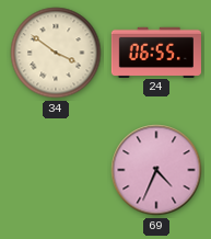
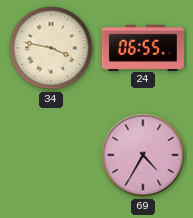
34: 3:51 -> 3:47 (51, 48)
69: 4:34 -> 4:35 (143, 155)
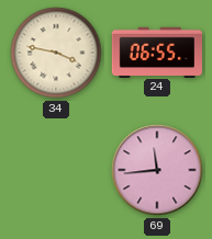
69: 4:35 -> 11:44 (157, 170)
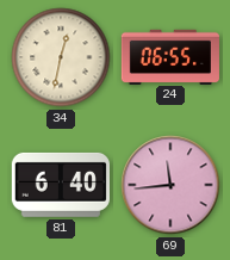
34: 3:47 -> 12:32 (61, 57)
81: none -> 6:40 (61, 185)
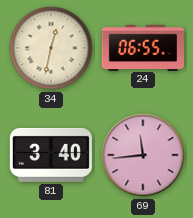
81: 6:40 -> 3:40 (51, 155)
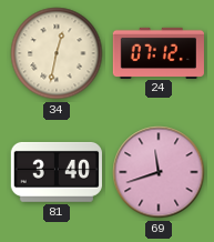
24: 06:55 -> 07:12 (159, 52)
69: 11:44 -> 11:42 (159, 172)
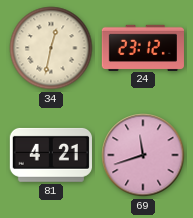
24: 07:12 -> 23:12 (143, 47)
81: 3:40 -> 4:21 (51, 155)
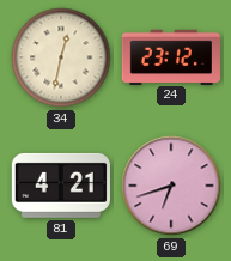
69: 11:42 -> 6:42 (171, 186)
